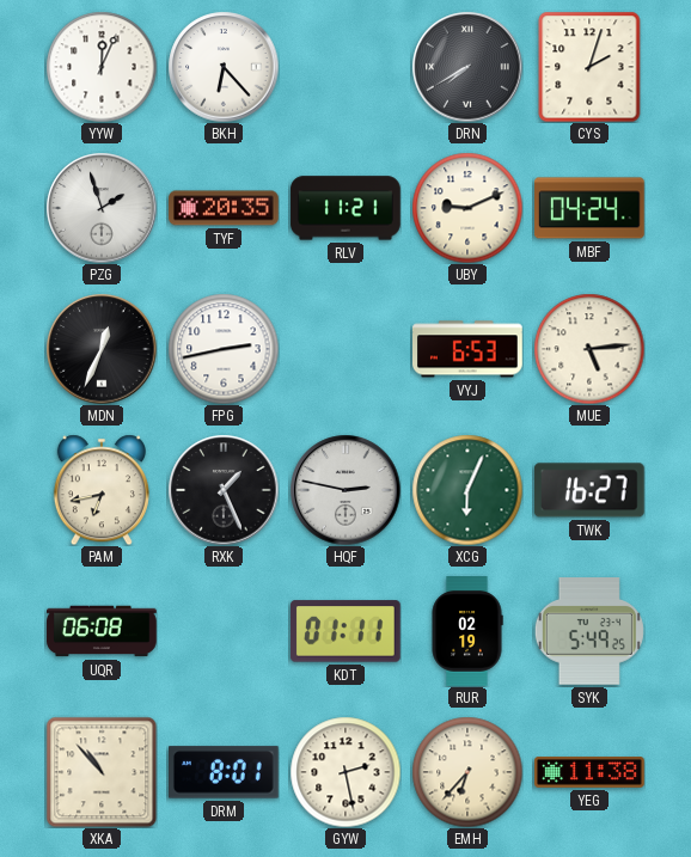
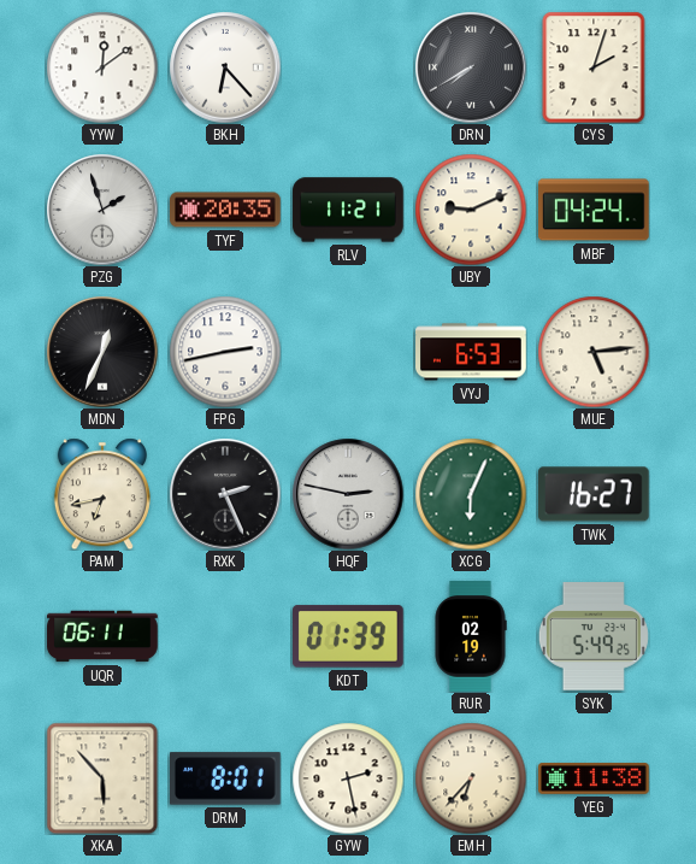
YYW: 12:04 -> 12:09 (102, 67)
RXK: 1:26 -> 2:26 (225, 494)
UQR: 06:08 -> 06:11 (102, 636)
KDT: 01:11 -> 01:39 (349, 636)
XKA: 10:53 -> 5:53 (102, 778)
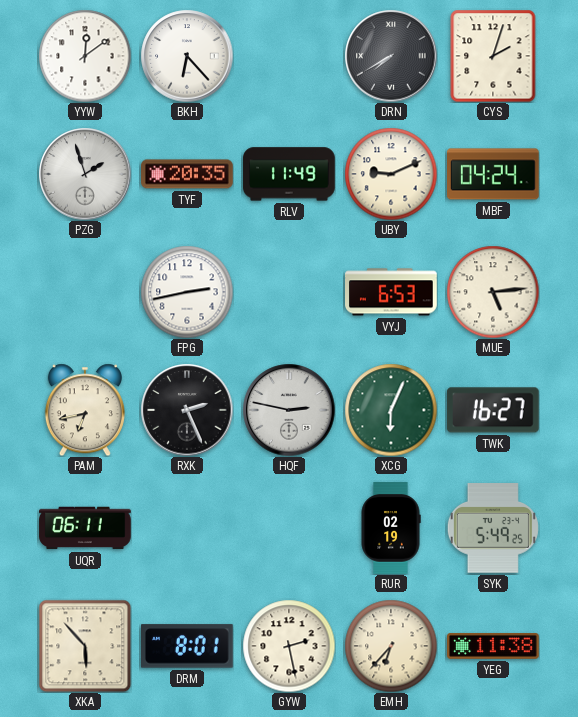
RLV: 11:21 -> 11:49 (289, 174)
MDN: 12:34 -> none (102, 352)
KDT: 01:39 -> none (349, 636)
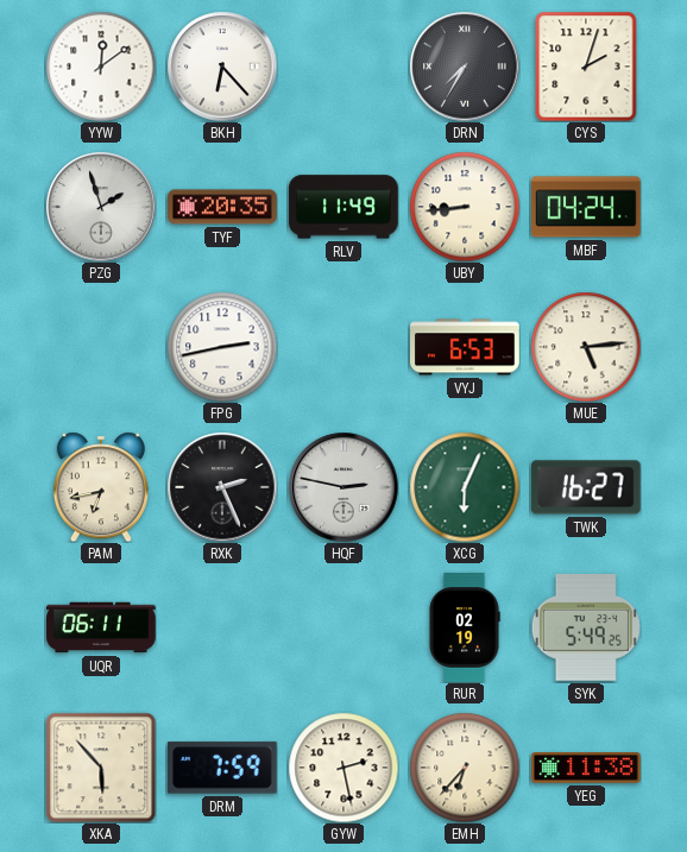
DRN: 7:40 -> 7:35 (465, 67)
UBY: 9:11 -> 8:44 (465, 207)
DRM: 8:01 -> 7:59 (223, 768)
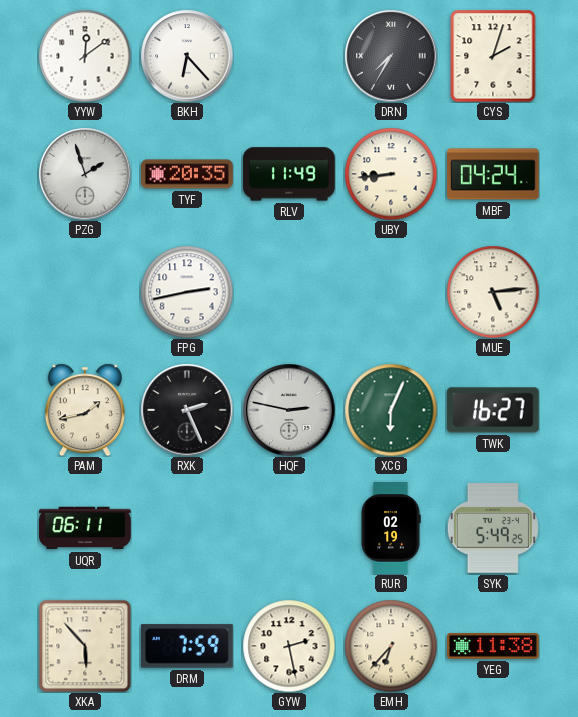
VYJ: 6:53 -> none (466, 347)
PAM: 6:43 -> 1:43 (85, 410)
